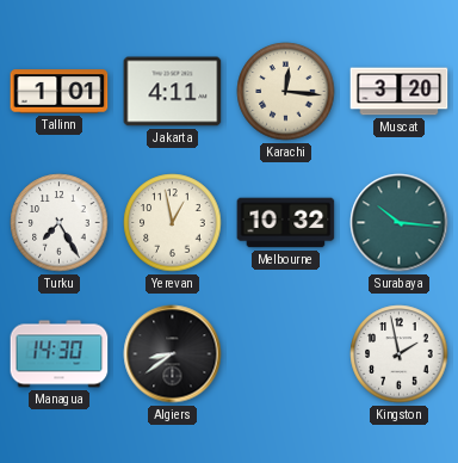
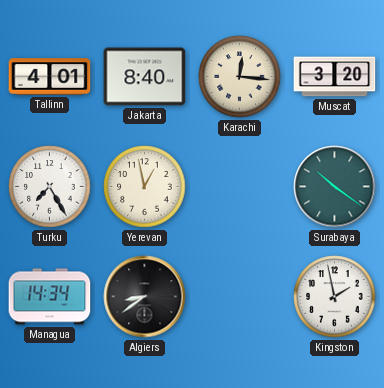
Tallinn: 1:01 -> 4:01 (50, 77)
Jakarta: 4:11 -> 8:40 (145, 77)
Melbourne: 10:32 -> none (286, 223)
Surabaya: 10:16 -> 10:21 (335, 187)
Managua: 14:30 -> 14:34 (50, 297)
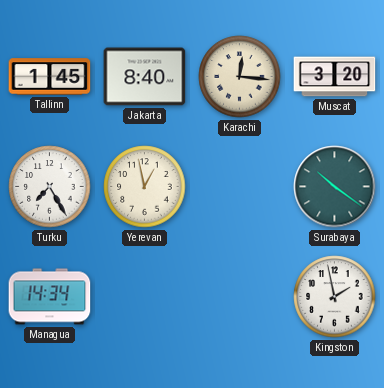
Tallinn: 4:01 -> 1:45 (50, 77)
Algiers: 8:39 -> none (145, 297)
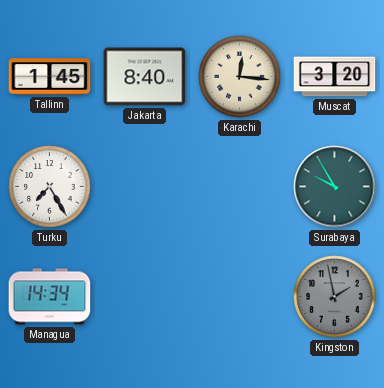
Yerevan: 12:58 -> none (145, 187)
Surabaya: 10:21 -> 9:55 (335, 187)
Kingston dial: white -> grey (335, 297)
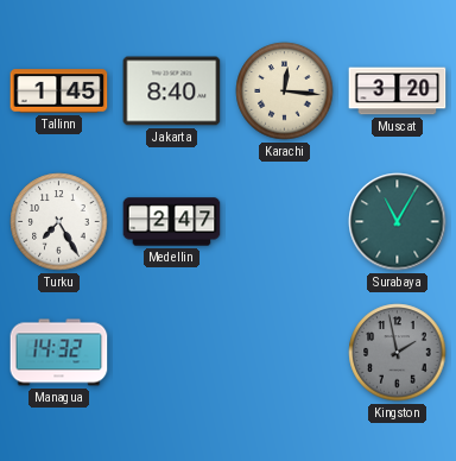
Medellin: none -> 2:47 (172, 222)
Surabaya: 9:55 -> 11:05 (398, 222)
Managua: 14:34 -> 14:32 (59, 353)
